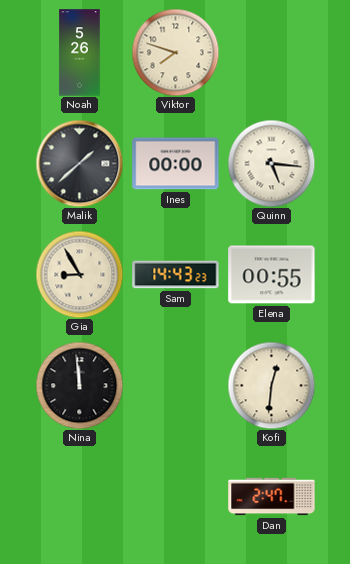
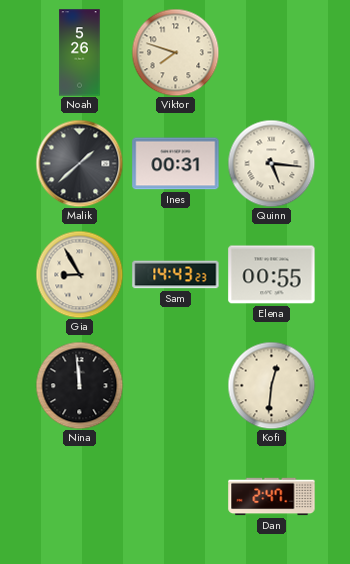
Ines: 00:00 -> 00:31 (176, 164)
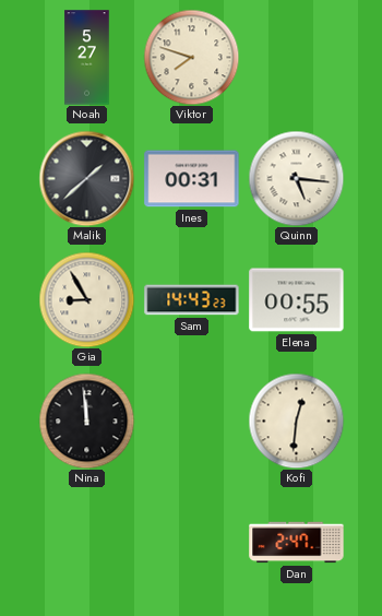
Noah: 5:26 -> 5:27 (87, 58)
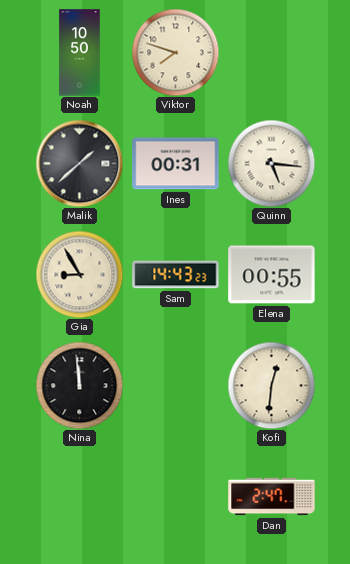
Noah: 5:27 -> 10:50 (80, 53)
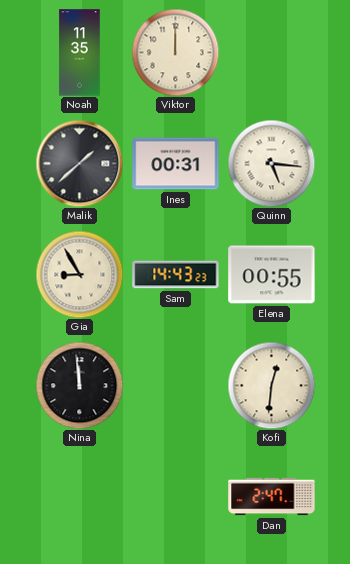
Noah: 10:50 -> 11:35 (80, 53)
Viktor: 7:48 -> 12:00 (175, 52)
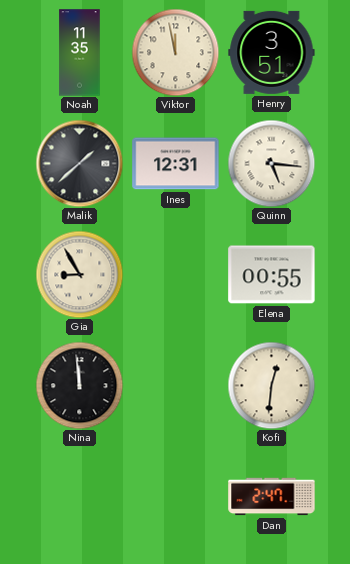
Viktor: 12:00 -> 11:58 (175, 52)
Henry: none -> 3:51 (272, 52)
Ines: 00:31 -> 12:31 (176, 164)
Sam: 14:43 -> none (176, 275)
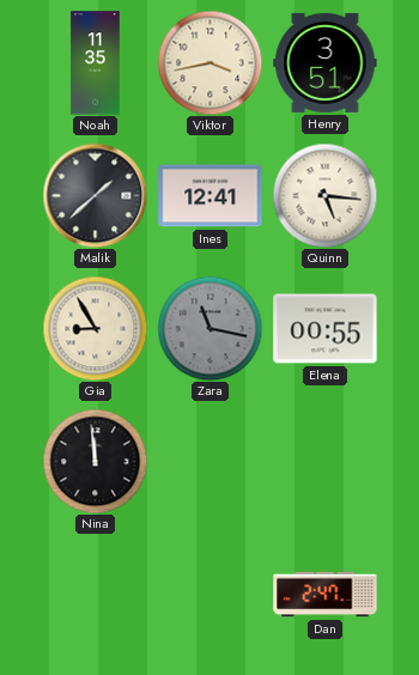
Viktor: 11:58 -> 3:43 (209, 62)
Ines: 12:31 -> 12:41 (211, 196)
Zara: none -> 11:17 (209, 328)
Kofi: 12:31 -> none (271, 385)
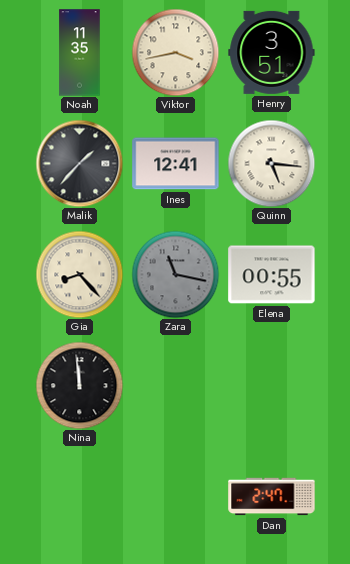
Malik: 1:38 -> 1:37 (79, 163)
Gia: 8:55 -> 8:23 (79, 274)
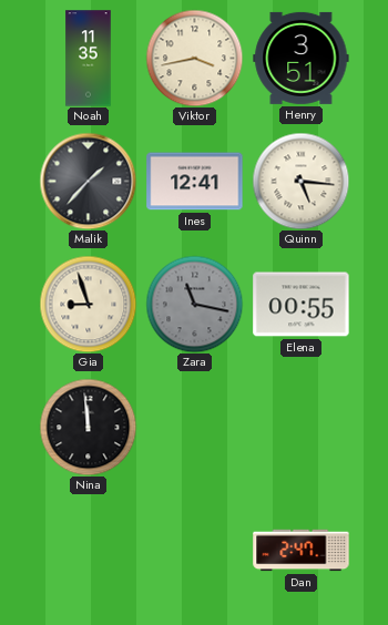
Gia: 8:23 -> 8:57 (88, 304)
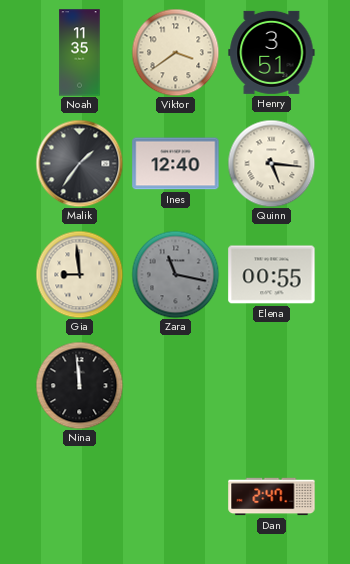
Viktor: 3:43 -> 3:39 (175, 52)
Malik: 1:37 -> 1:36 (79, 163)
Ines: 12:41 -> 12:40 (176, 164)
Gia: 8:57 -> 8:59 (79, 274)
